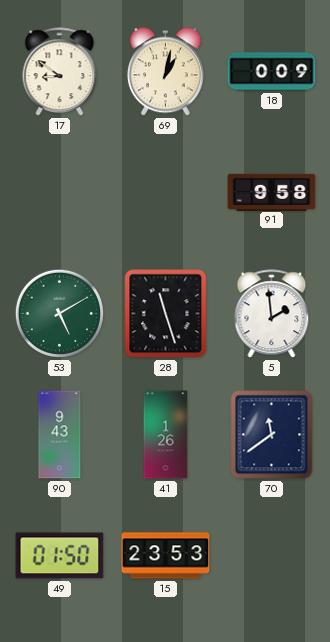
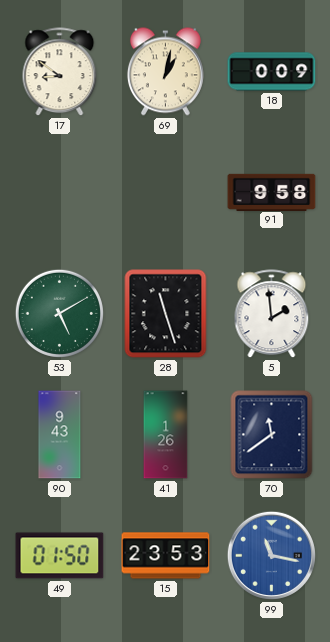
99: none -> 11:17 (271, 555)
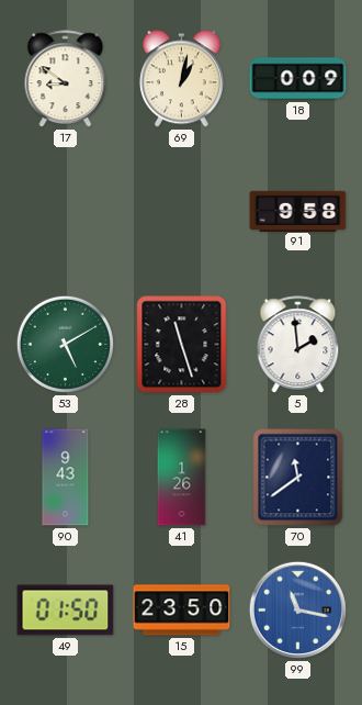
15: 23:53 -> 23:50 (182, 611)
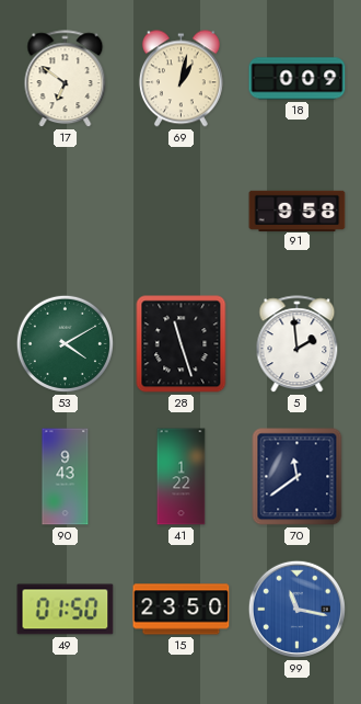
17: 8:51 -> 6:51 (66, 79)
53: 5:10 -> 4:10 (65, 343)
41: 1:26 -> 1:22 (182, 477)
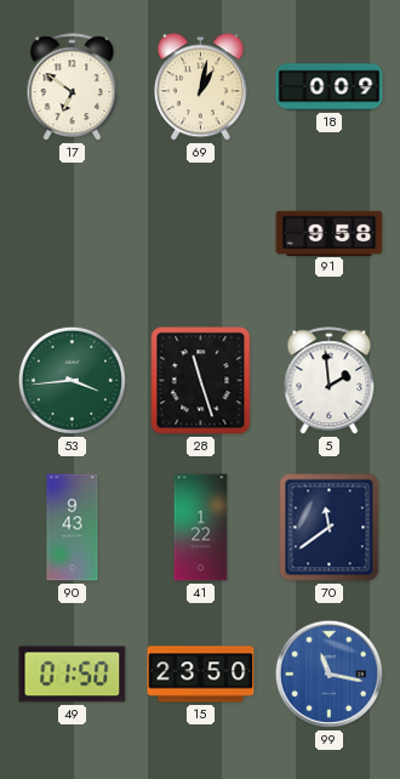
53: 4:10 -> 3:44 (72, 380)
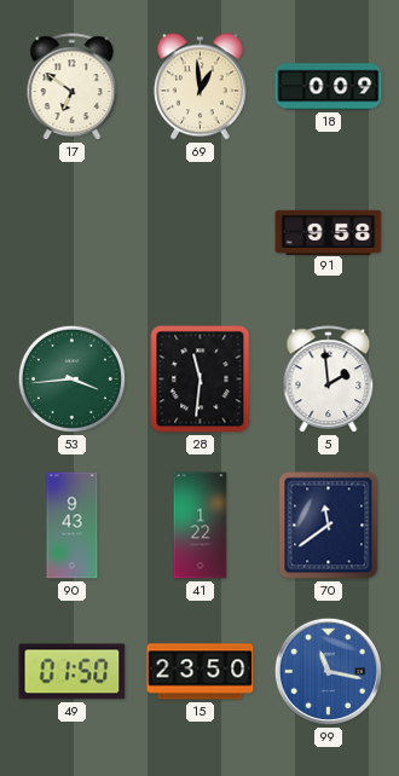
69: 1:02 -> 12:59 (199, 87)
28: 11:27 -> 11:31 (201, 380)
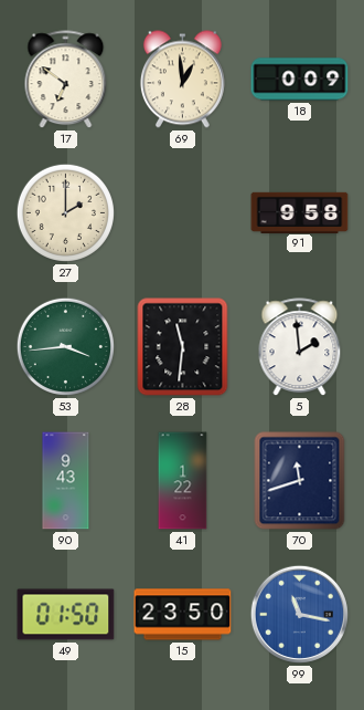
27: none -> 2:00 (65, 212)
70: 11:39 -> 11:42 (300, 481)
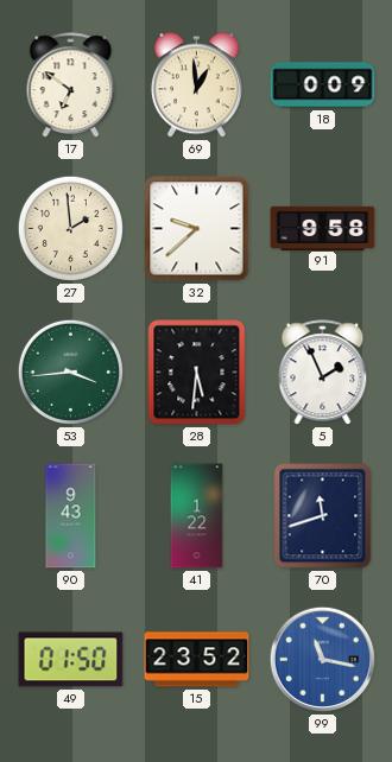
27: 2:00 -> 1:59 (70, 228)
32: none -> 9:38 (197, 229)
28: 11:31 -> 5:31 (197, 373)
5: 1:59 -> 1:56 (323, 373)
15: 23:50 -> 23:52 (197, 660)
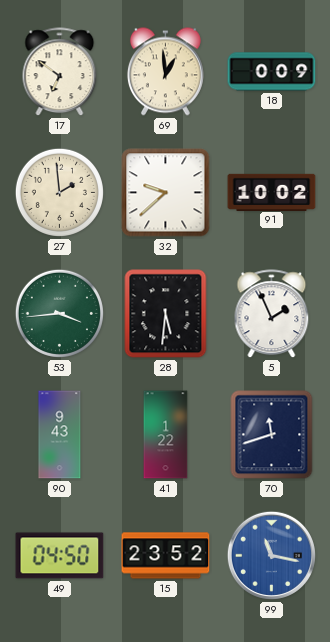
91: 9:58 -> 10:02 (272, 192)
49: 01:50 -> 04:50 (60, 556)
